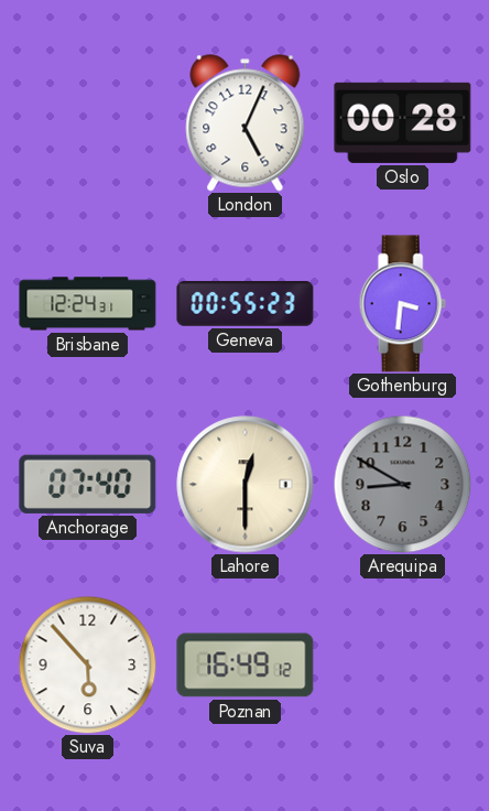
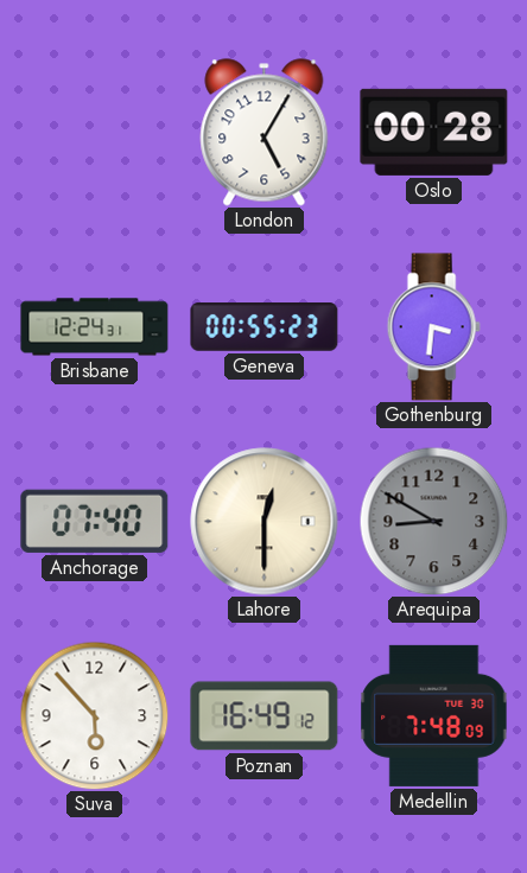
London: 5:04 -> 5:05 (265, 133)
Medellin: none -> 7:48 (434, 715)
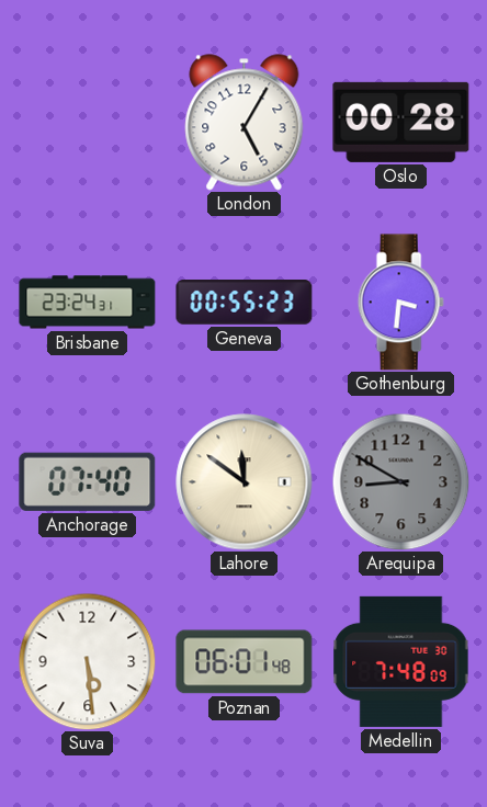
Brisbane: 12:24 -> 23:24 (88, 303)
Lahore: 12:30 -> 11:51 (245, 482)
Suva: 5:53 -> 5:29 (87, 661)
Poznan: 16:49 -> 06:01 (245, 662)
